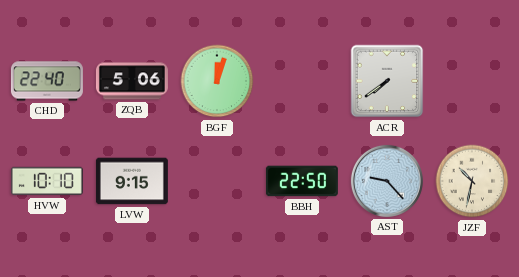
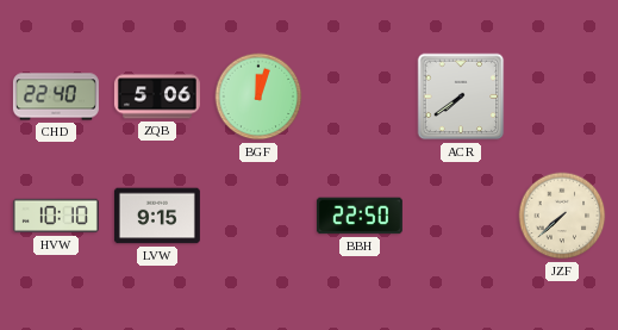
AST: 9:23 -> none (387, 181)
JZF: 10:32 -> 7:38 (562, 216)
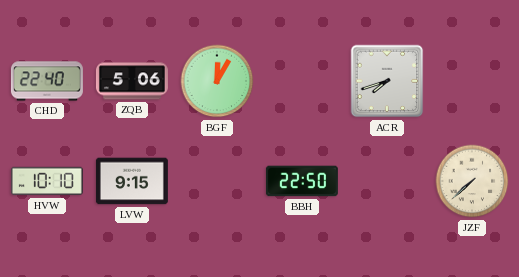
BGF: 12:03 -> 12:05 (217, 81)
ACR: 7:39 -> 7:42 (387, 81)
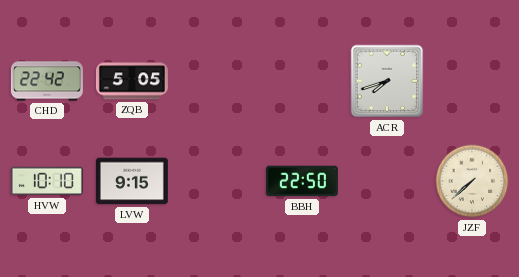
CHD: 22:40 -> 22:42 (47, 81)
ZQB: 5:06 -> 5:05 (132, 81)
BGF: 12:05 -> none (217, 81)
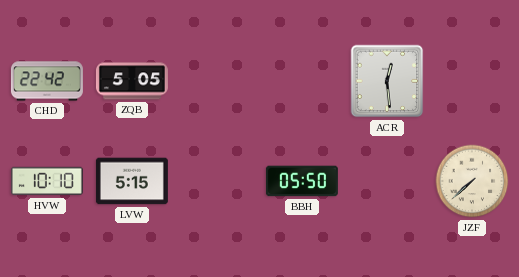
ACR: 7:42 -> 12:29 (387, 81)
LVW: 9:15 -> 5:15 (132, 181)
BBH: 22:50 -> 05:50 (302, 181)
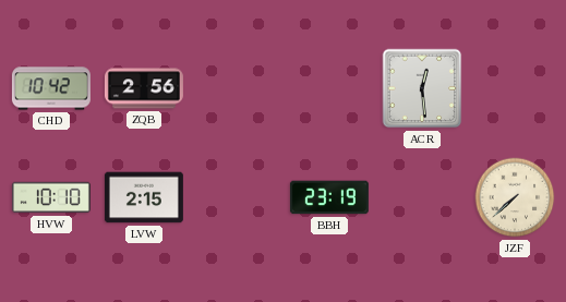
CHD: 22:42 -> 10:42 (51, 88)
ZQB: 5:05 -> 2:56 (144, 88)
LVW: 5:15 -> 2:15 (144, 197)
BBH: 05:50 -> 23:19 (329, 197)
